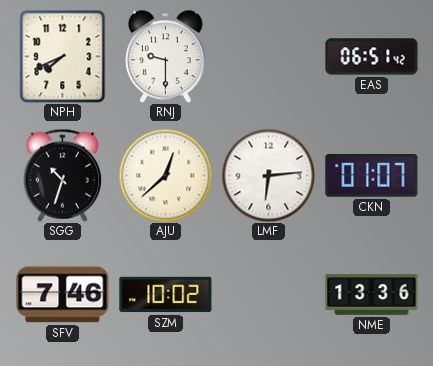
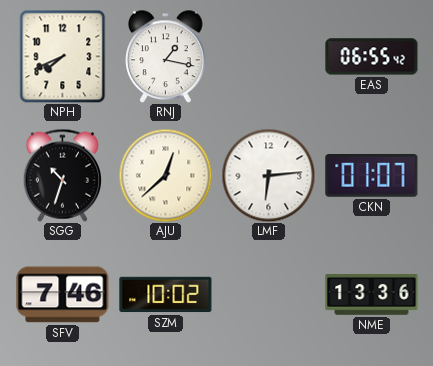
RNJ: 9:30 -> 1:17 (166, 56)
EAS: 06:51 -> 06:55 (372, 57)
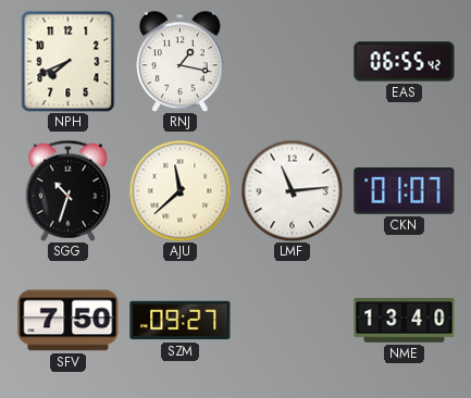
AJU: 12:38 -> 11:38 (179, 190)
LMF: 6:14 -> 11:14 (292, 190)
SFV: 7:46 -> 7:50 (69, 321)
SZM: 10:02 -> 09:27 (181, 321)
NME: 13:36 -> 13:40 (405, 321)
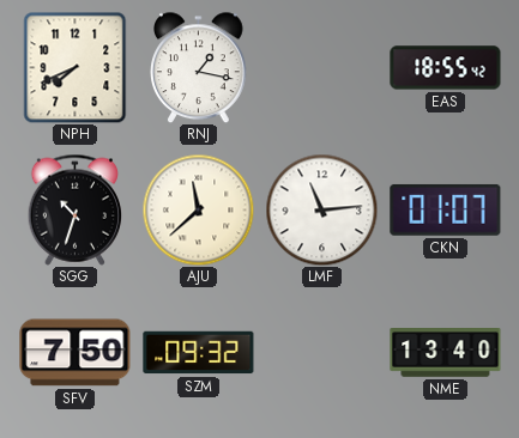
EAS: 06:55 -> 18:55 (446, 68)
SZM: 09:27 -> 09:32 (199, 353)
